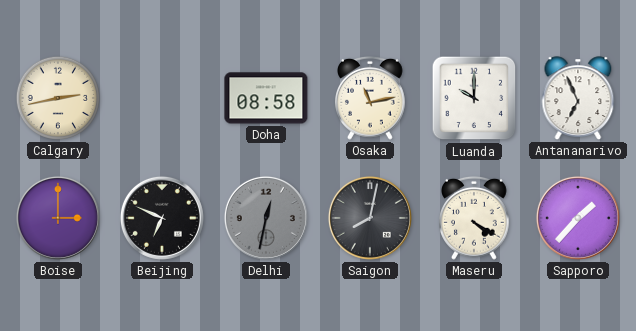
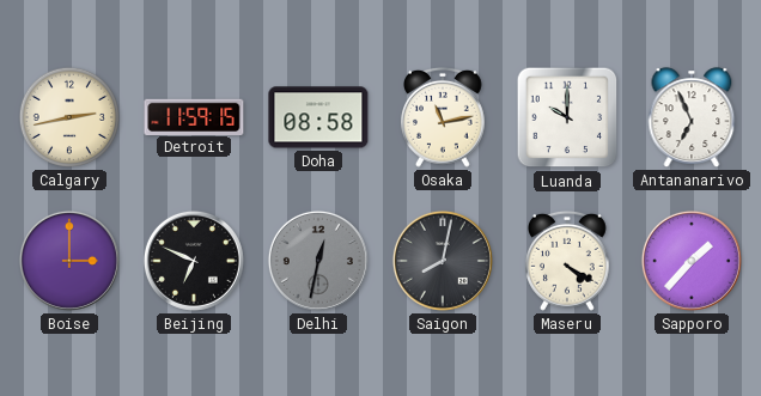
Detroit: none -> 11:59 (194, 116)
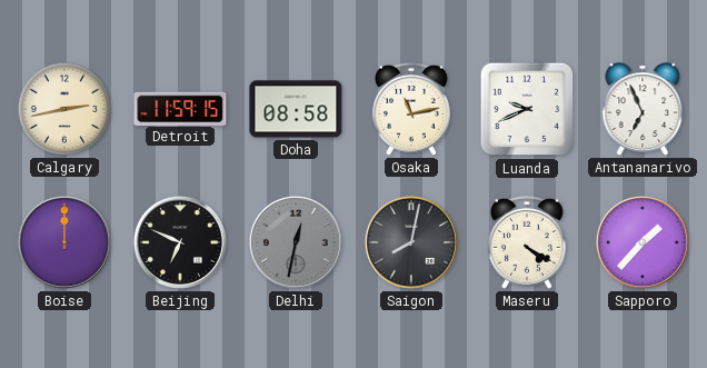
Luanda: 10:00 -> 9:41 (527, 109)
Boise: 3:00 -> 12:00 (64, 242)
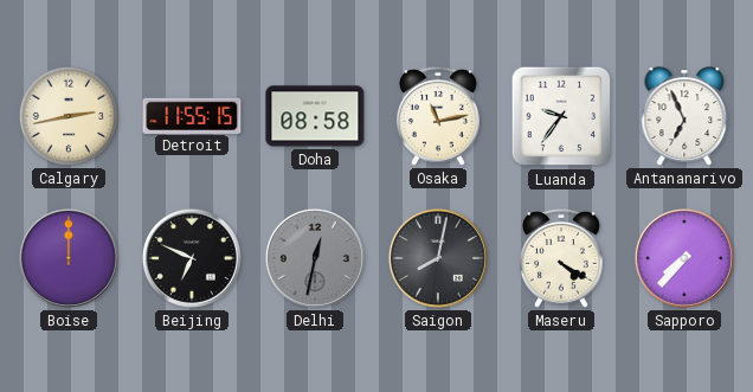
Detroit: 11:59 -> 11:55 (192, 115)
Luanda: 9:41 -> 9:36 (561, 116)
Sapporo: 1:37 -> 7:37 (684, 258)
